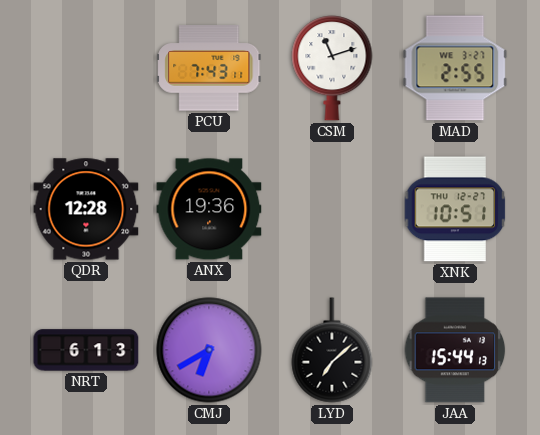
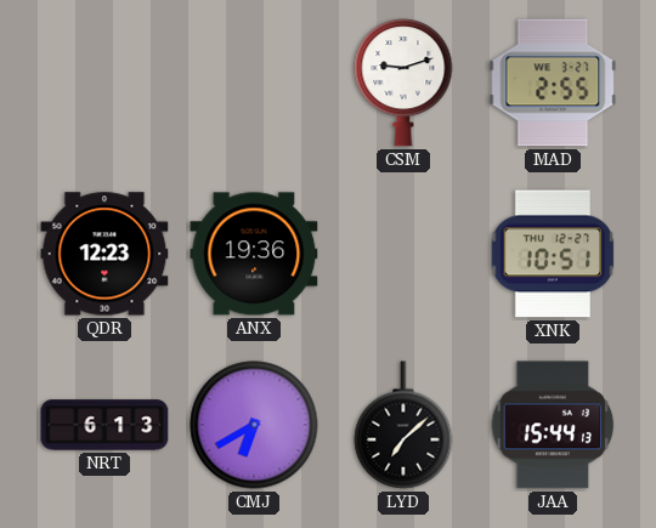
PCU: 7:43 -> none (209, 68)
CSM: 11:12 -> 9:12 (403, 84)
QDR: 12:28 -> 12:23 (104, 254)
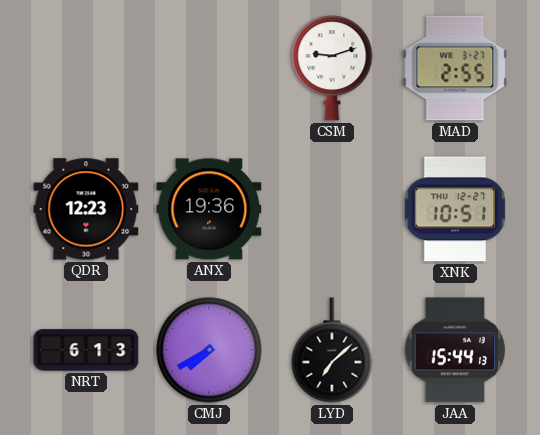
CMJ: 6:40 -> 7:40 (209, 350)
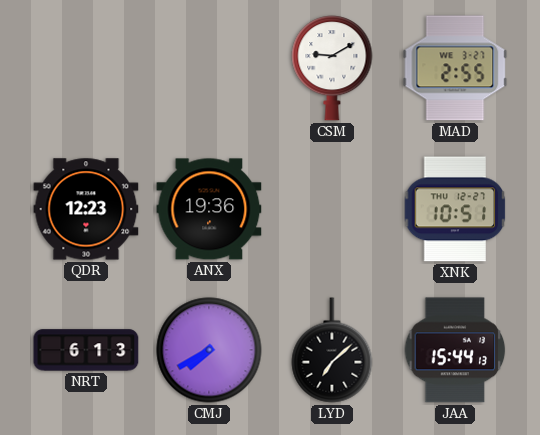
CSM: 9:12 -> 9:10 (332, 69)
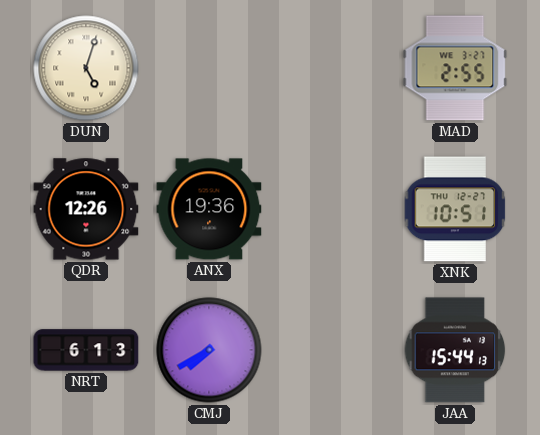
DUN: none -> 5:03 (86, 68)
CSM: 9:10 -> none (332, 69)
QDR: 12:23 -> 12:26 (86, 209)
LYD: 7:08 -> none (332, 350)
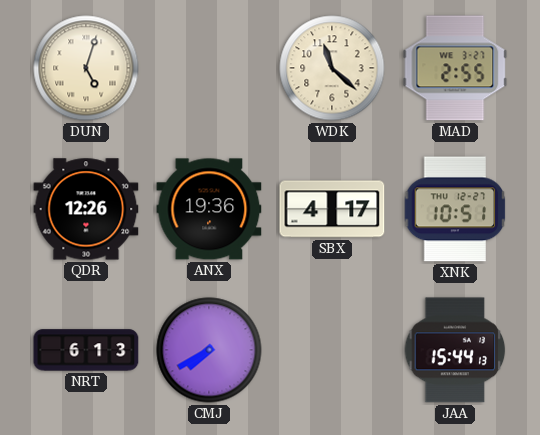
WDK: none -> 11:22 (332, 68)
SBX: none -> 4:17 (332, 209)
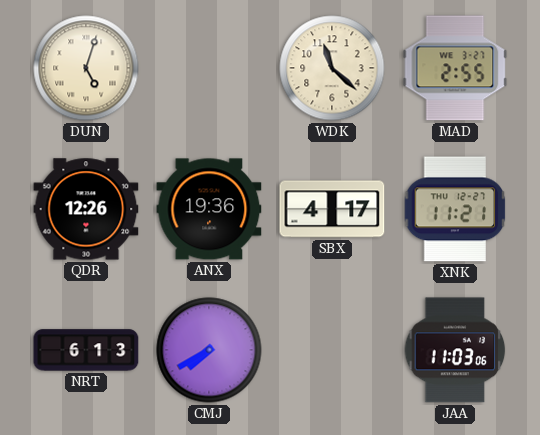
XNK: 10:51 -> 11:21 (455, 209)
JAA: 15:44 -> 11:03 (455, 350)
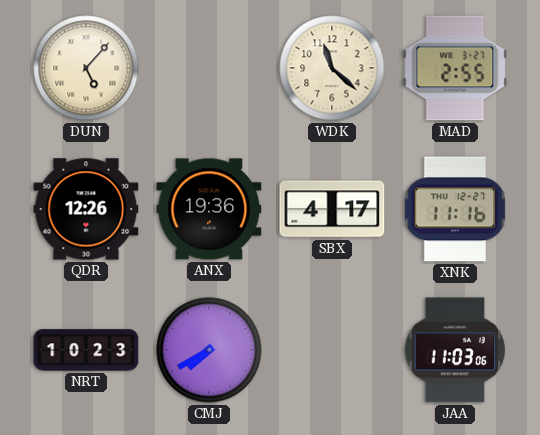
DUN: 5:03 -> 5:07 (86, 68)
XNK: 11:21 -> 11:16 (455, 209)
NRT: 6:13 -> 10:23 (86, 350)
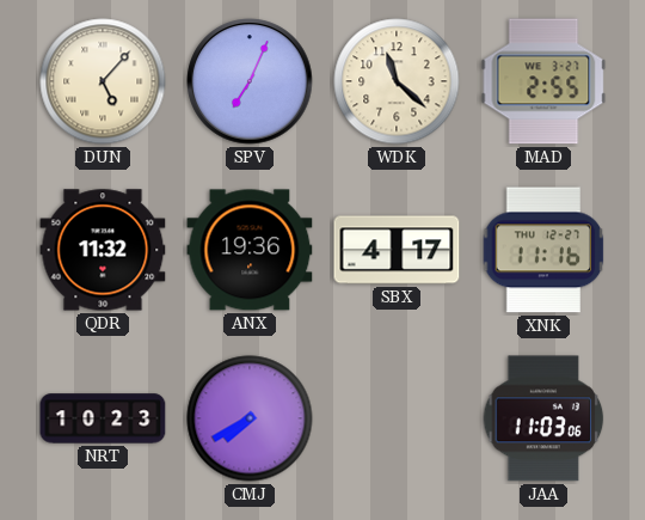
SPV: none -> 7:04 (250, 81)
QDR: 12:26 -> 11:32 (103, 250)
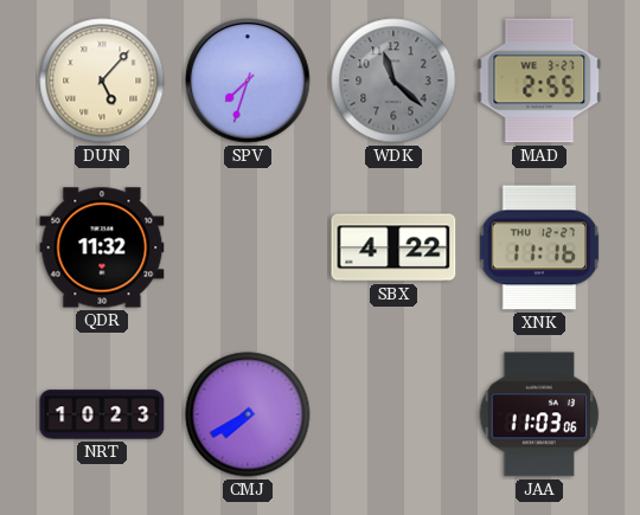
SPV: 7:04 -> 7:33 (248, 81)
WDK dial: cream -> grey (393, 81)
ANX: 19:36 -> none (250, 250)
SBX: 4:17 -> 4:22 (393, 247)
